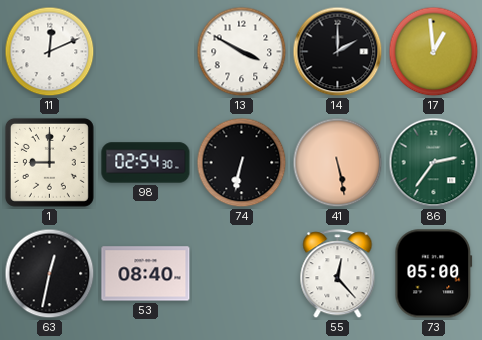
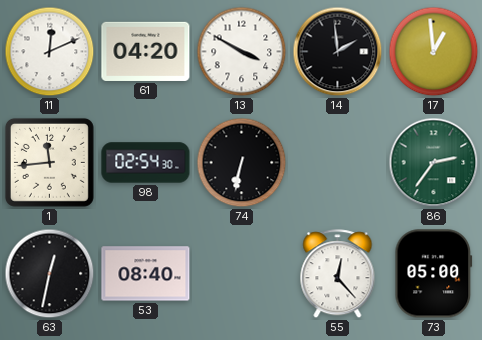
61: none -> 04:20 (146, 51)
14: 2:00 -> 1:59 (338, 52)
1: 9:00 -> 11:44 (49, 162)
41: 5:28 -> none (338, 163)
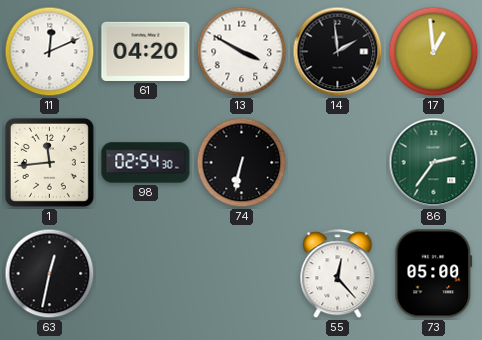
53: 08:40 -> none (146, 274)
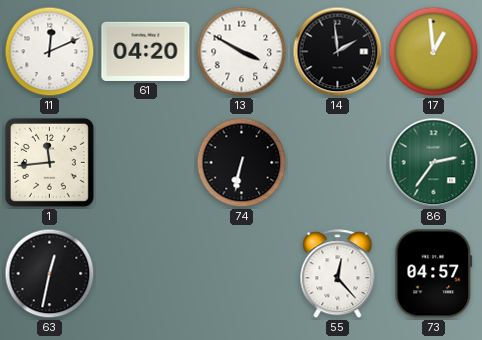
98: 02:54 -> none (146, 163)
73: 05:00 -> 04:57 (434, 274)
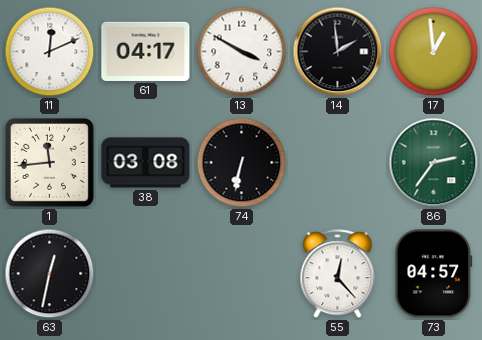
61: 04:20 -> 04:17 (146, 51)
38: none -> 03:08 (146, 163)
